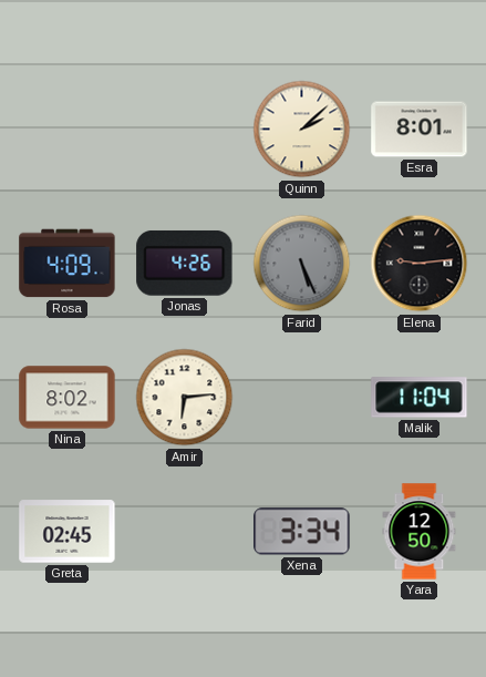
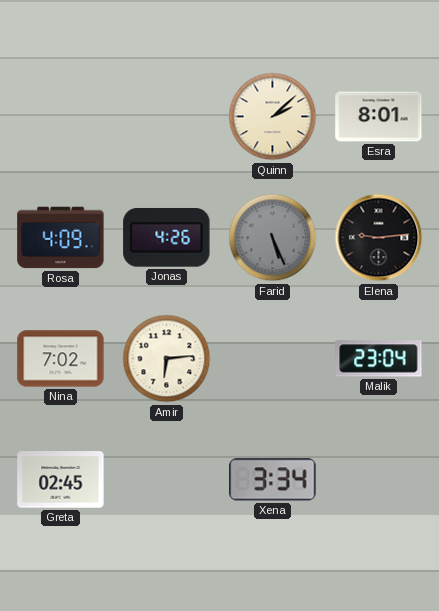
Nina: 8:02 -> 7:02 (61, 359)
Malik: 11:04 -> 23:04 (379, 359)
Yara: 12:50 -> none (420, 532)
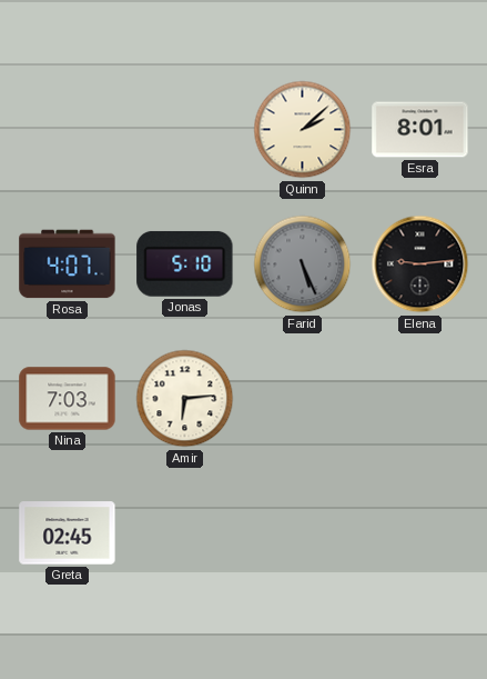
Rosa: 4:09 -> 4:07 (68, 264)
Jonas: 4:26 -> 5:10 (185, 263)
Nina: 7:02 -> 7:03 (68, 399)
Malik: 23:04 -> none (379, 359)
Xena: 3:34 -> none (273, 480)
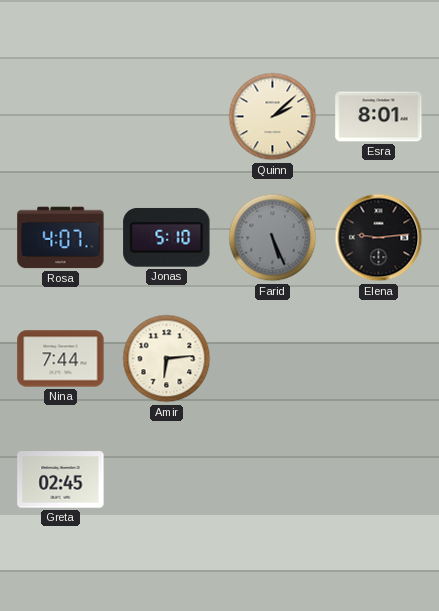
Nina: 7:03 -> 7:44 (61, 359)
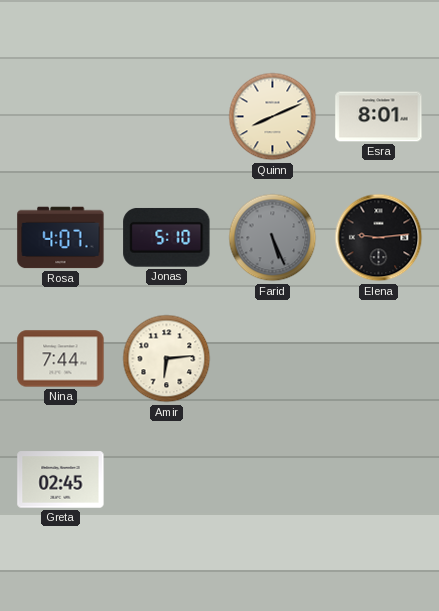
Quinn: 2:08 -> 8:11 (273, 117)
